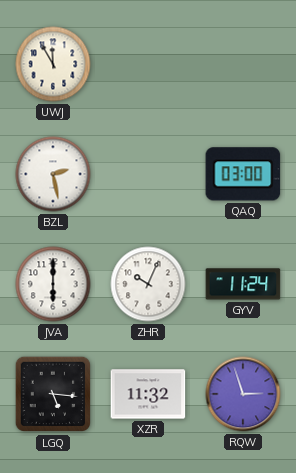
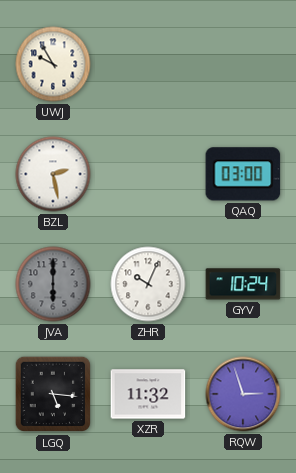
UWJ: 11:55 -> 9:55 (53, 64)
JVA dial: white -> grey (53, 284)
GYV: 11:24 -> 10:24 (243, 284)
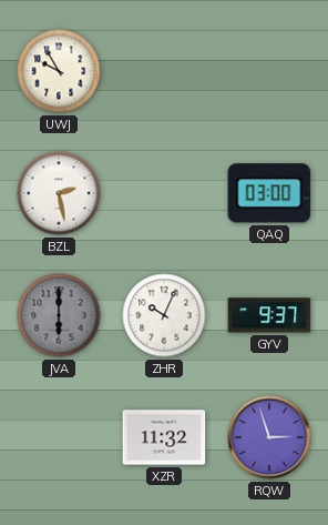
GYV: 10:24 -> 9:37 (269, 315)
LGQ: 5:16 -> none (53, 394)
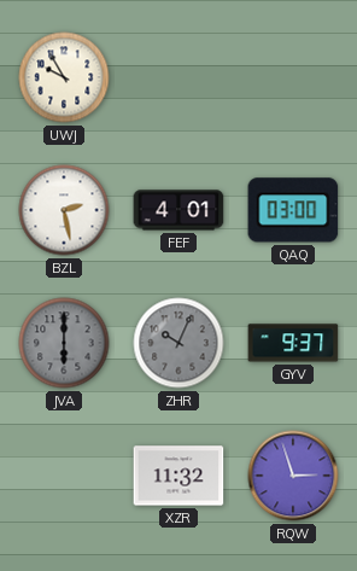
FEF: none -> 4:01 (178, 210)
ZHR dial: white -> grey (178, 343)
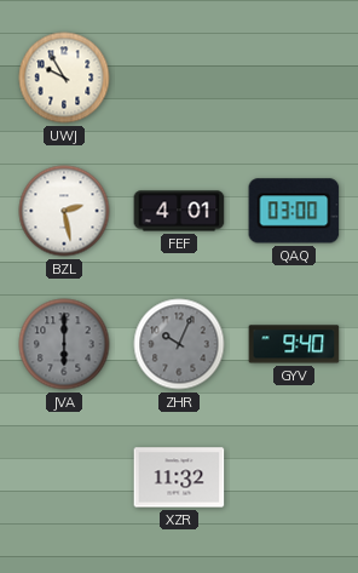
GYV: 9:37 -> 9:40 (294, 344)
RQW: 2:57 -> none (293, 476)
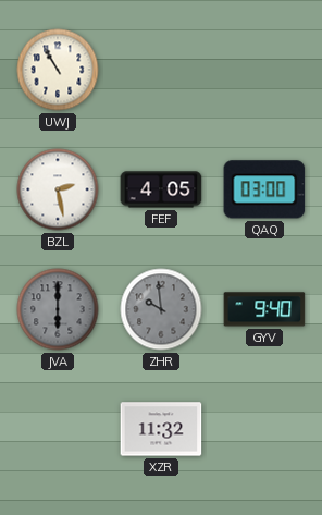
UWJ: 9:55 -> 10:55 (58, 70)
FEF: 4:01 -> 4:05 (161, 189)
ZHR: 10:04 -> 9:59 (161, 309)
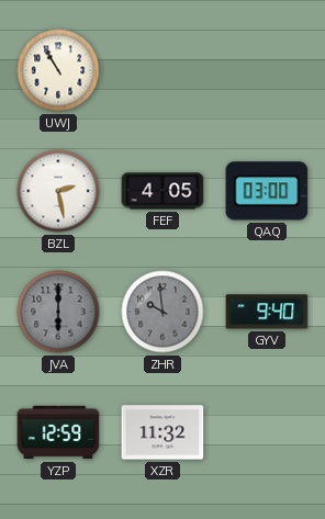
YZP: none -> 12:59 (58, 432)
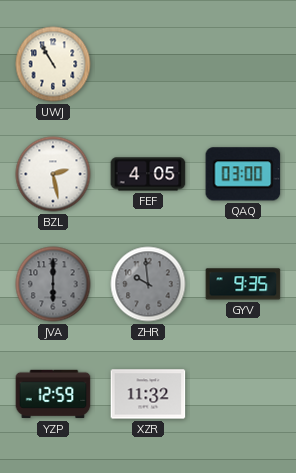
GYV: 9:40 -> 9:35 (243, 284)
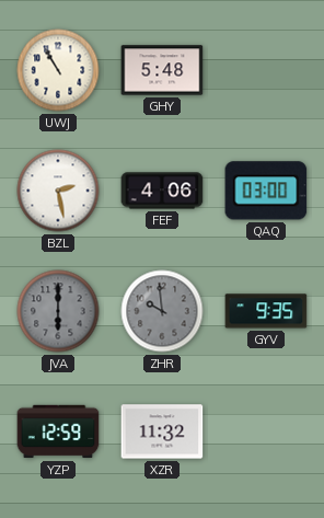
GHY: none -> 5:48 (162, 70)
FEF: 4:05 -> 4:06 (162, 191)
